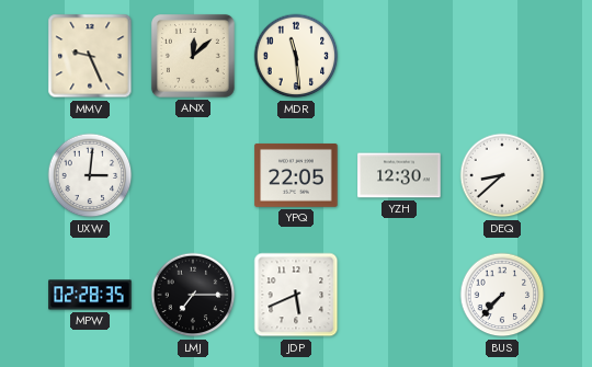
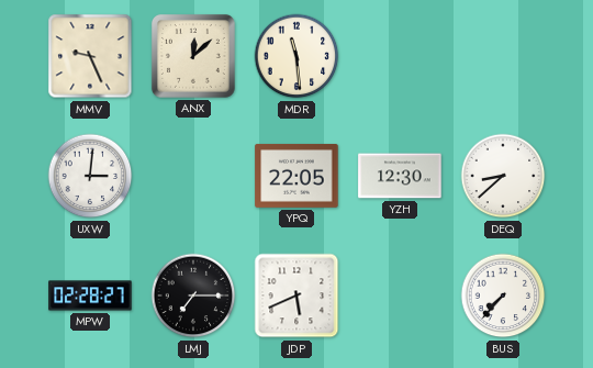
MPW: 02:28:35 -> 02:28:27 (90, 295)
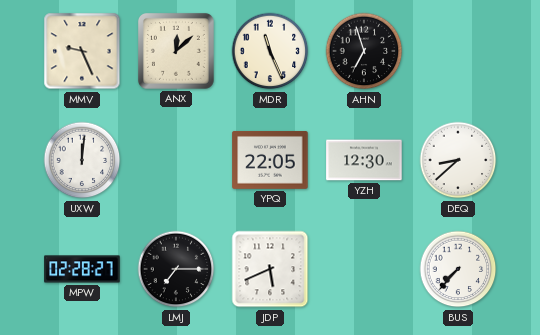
MDR: 11:29 -> 11:26 (270, 51)
AHN: none -> 6:57 (364, 51)
UXW: 3:01 -> 12:01 (82, 160)
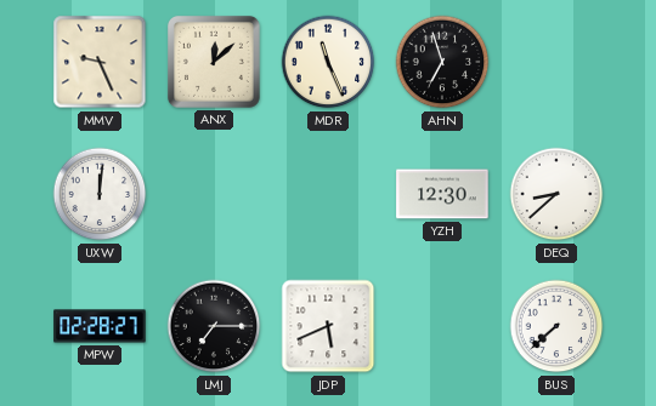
YPQ: 22:05 -> none (270, 160)
BUS: 7:37 -> 7:38 (556, 326)
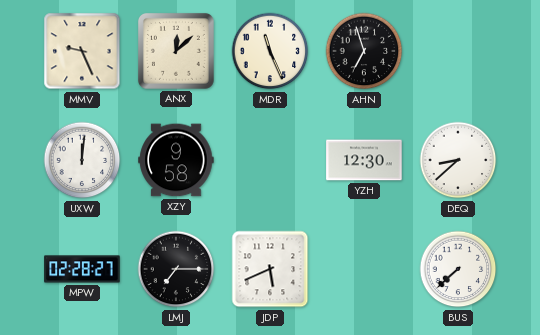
XZY: none -> 9:58 (176, 160)
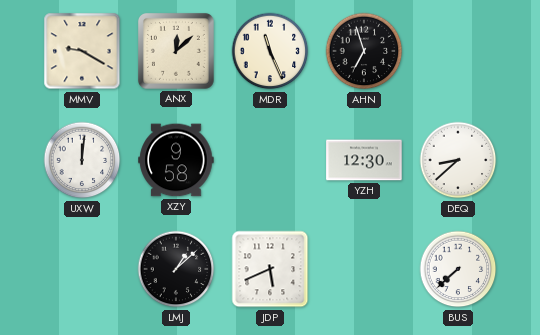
MMV: 9:26 -> 9:20 (82, 51)
MPW: 02:28 -> none (82, 269)
LMJ: 7:15 -> 1:08 (176, 269)
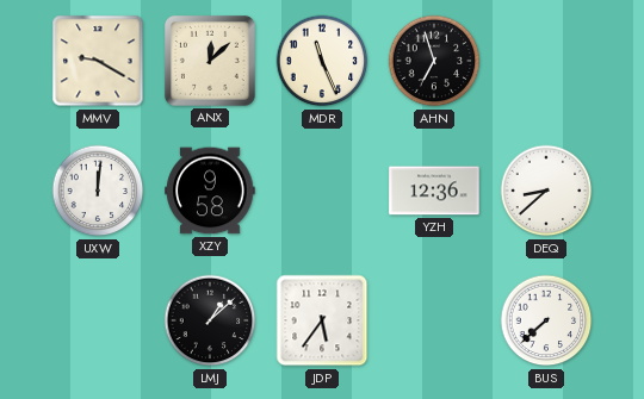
YZH: 12:30 -> 12:36 (434, 191)
JDP: 5:41 -> 5:36 (322, 320)
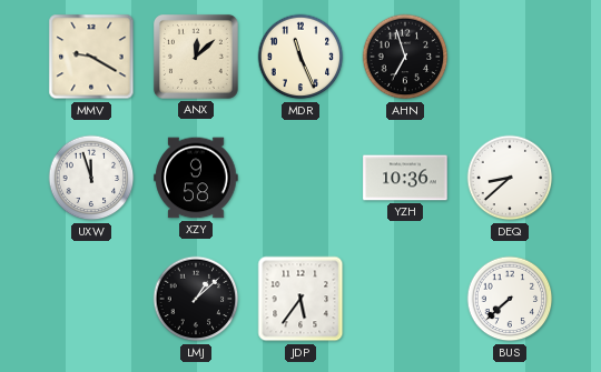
UXW: 12:01 -> 11:57 (91, 178)
YZH: 12:36 -> 10:36 (405, 178)
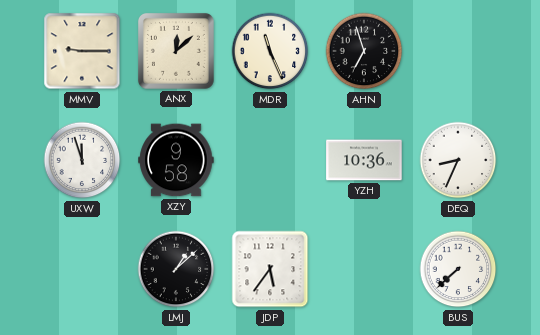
MMV: 9:20 -> 9:15 (82, 51)
DEQ: 8:38 -> 8:34 (458, 160)
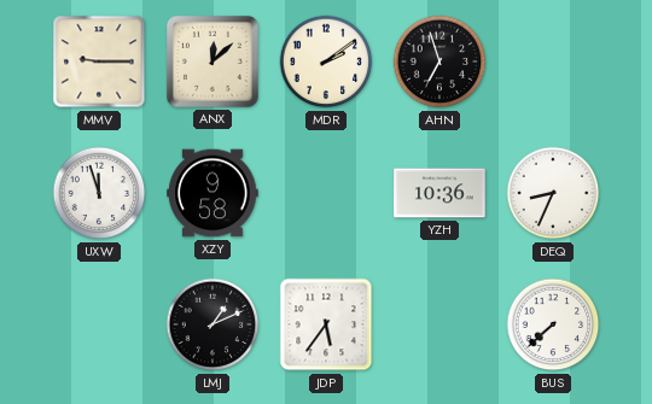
MDR: 11:26 -> 2:09 (326, 62)
LMJ: 1:08 -> 1:11 (213, 324)
